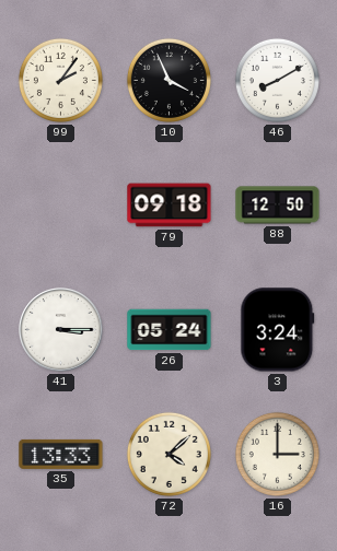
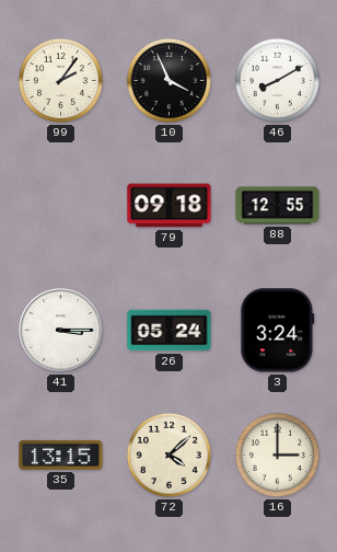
88: 12:50 -> 12:55 (278, 206)
35: 13:33 -> 13:15 (61, 455)
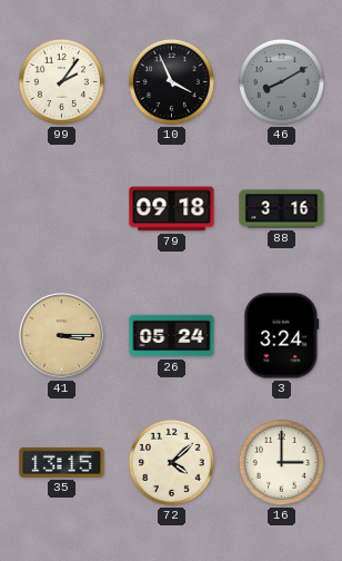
46 dial: white -> grey (281, 81)
88: 12:55 -> 3:16 (282, 209)
41 dial: white -> champagne (62, 336)
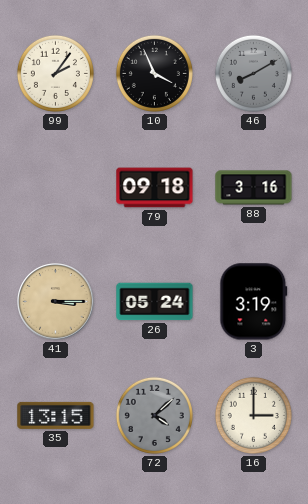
3: 3:24 -> 3:19 (254, 302)
72 dial: cream -> grey (154, 415)
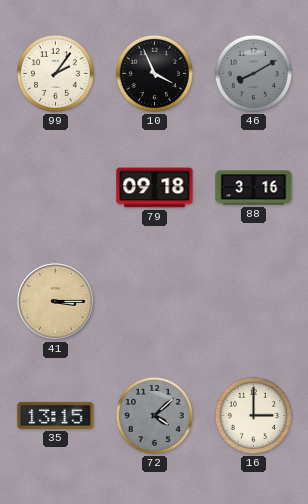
26: 05:24 -> none (155, 302)
3: 3:19 -> none (254, 302)
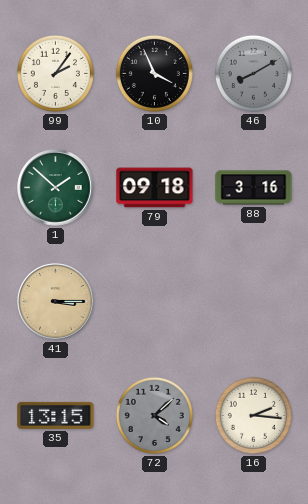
1: none -> 1:52 (56, 188)
16: 3:00 -> 2:16 (253, 415)
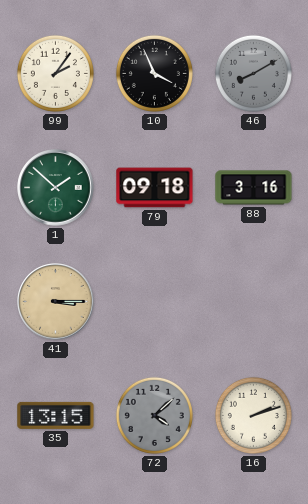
16: 2:16 -> 2:12 (253, 415)
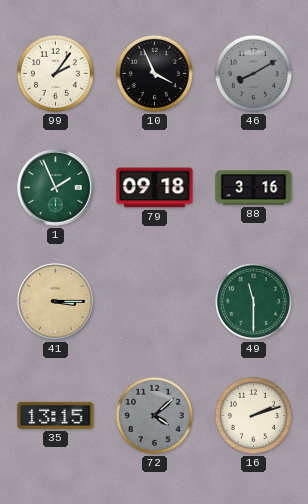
1: 1:52 -> 1:56 (56, 188)
49: none -> 11:30 (253, 301)
